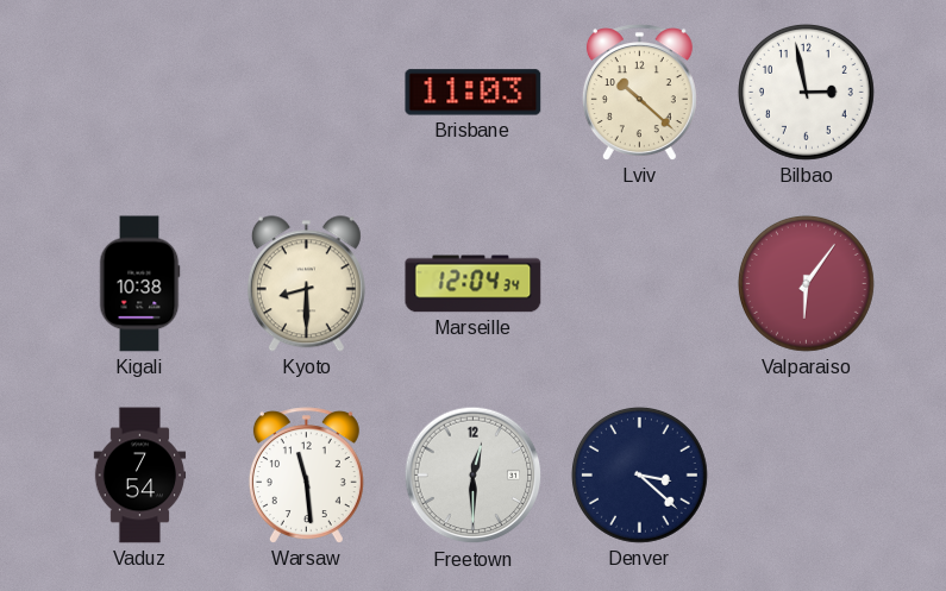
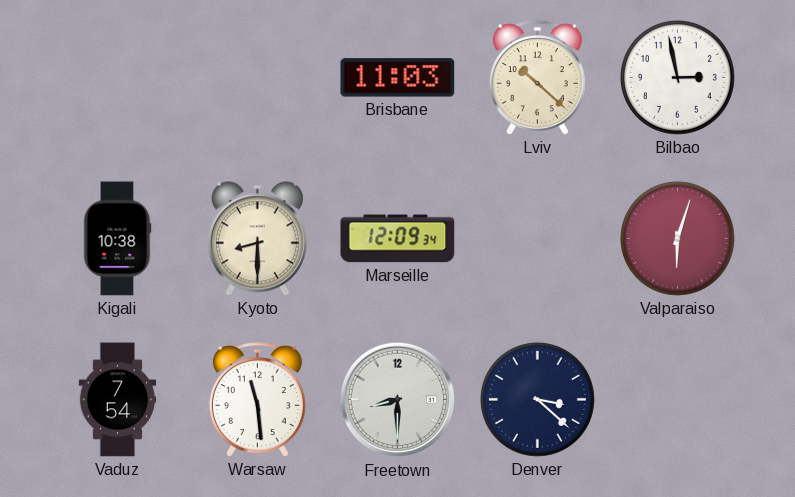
Marseille: 12:04 -> 12:09 (398, 239)
Valparaiso: 6:06 -> 6:03 (677, 238)
Freetown: 12:30 -> 8:30 (398, 400)
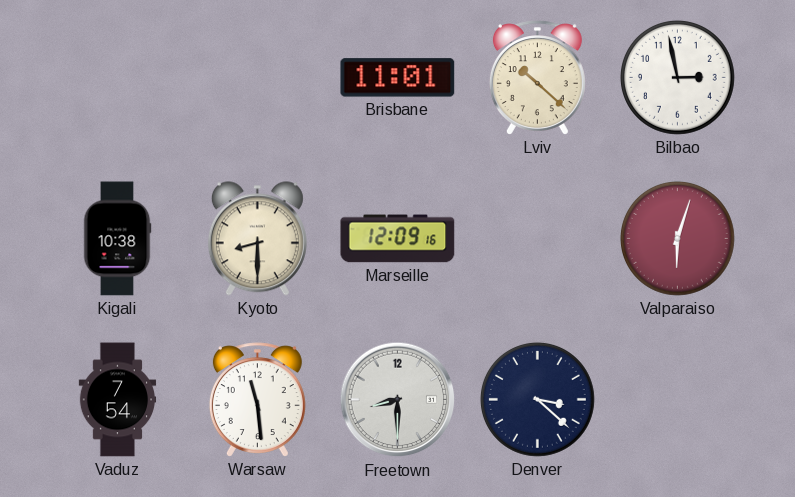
Brisbane: 11:03 -> 11:01 (398, 78)
Marseille: 12:09:34 -> 12:09:16 (398, 239)
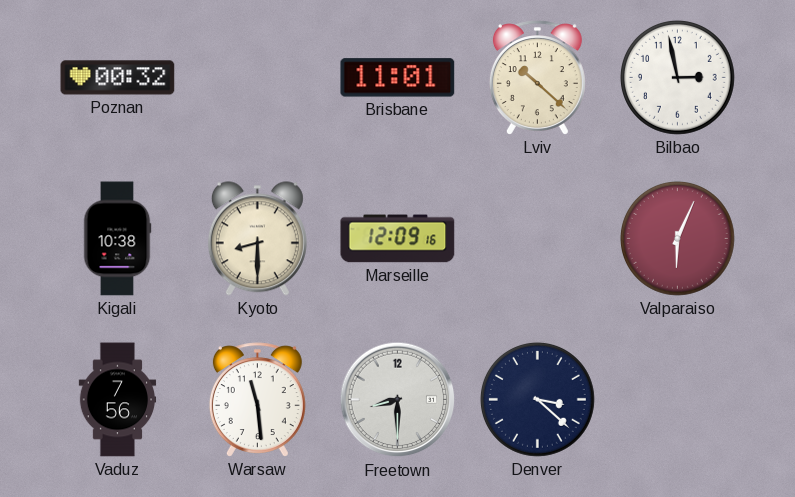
Poznan: none -> 00:32 (118, 78)
Valparaiso: 6:03 -> 6:04 (677, 238)
Vaduz: 7:54 -> 7:56 (118, 400)
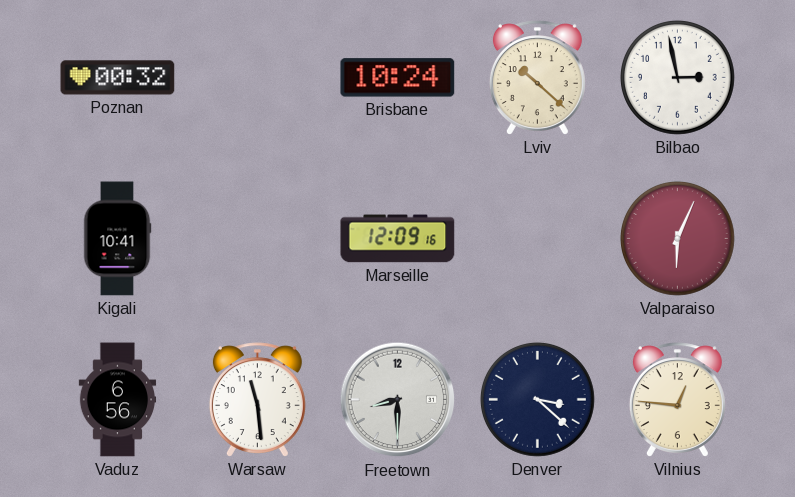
Brisbane: 11:01 -> 10:24 (398, 78)
Kigali: 10:38 -> 10:41 (117, 239)
Kyoto: 8:30 -> none (257, 239)
Vaduz: 7:56 -> 6:56 (118, 400)
Vilnius: none -> 12:46 (677, 400)
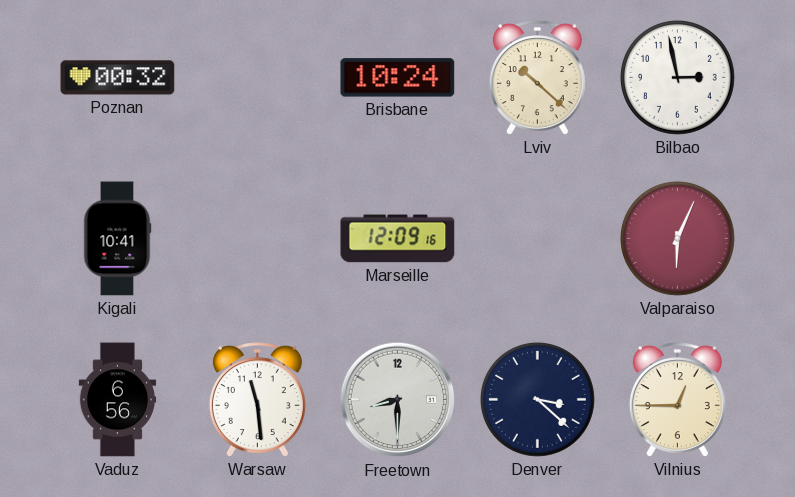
Vilnius: 12:46 -> 12:45 (677, 400)
